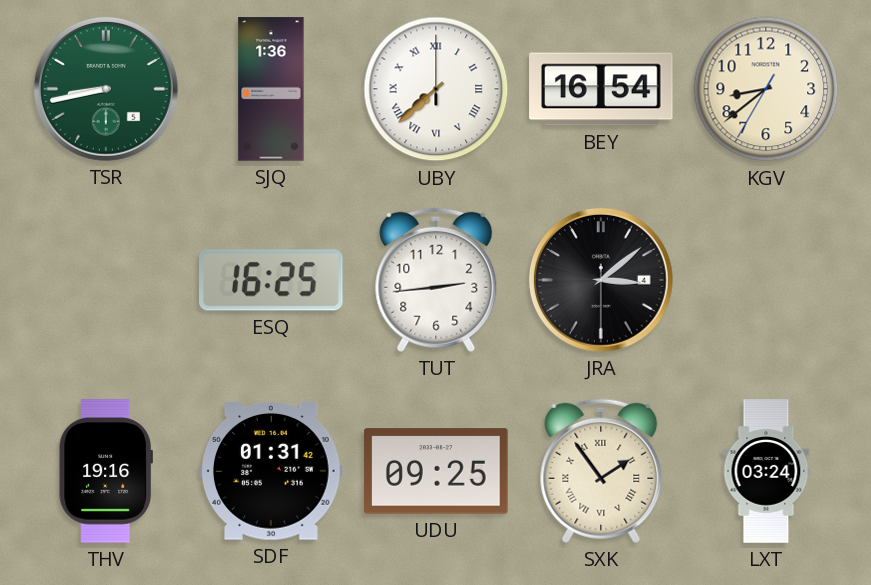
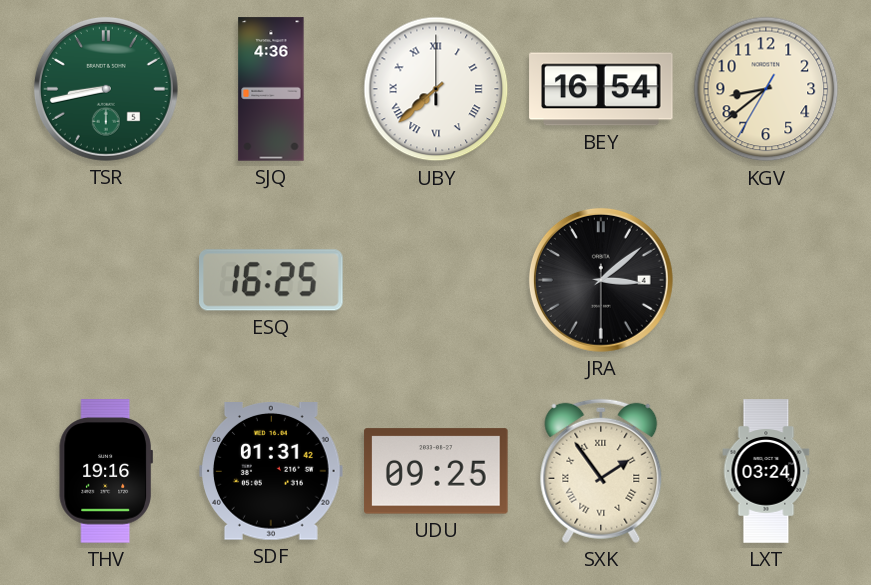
SJQ: 1:36 -> 4:36 (271, 89)
TUT: 2:44 -> none (436, 280)
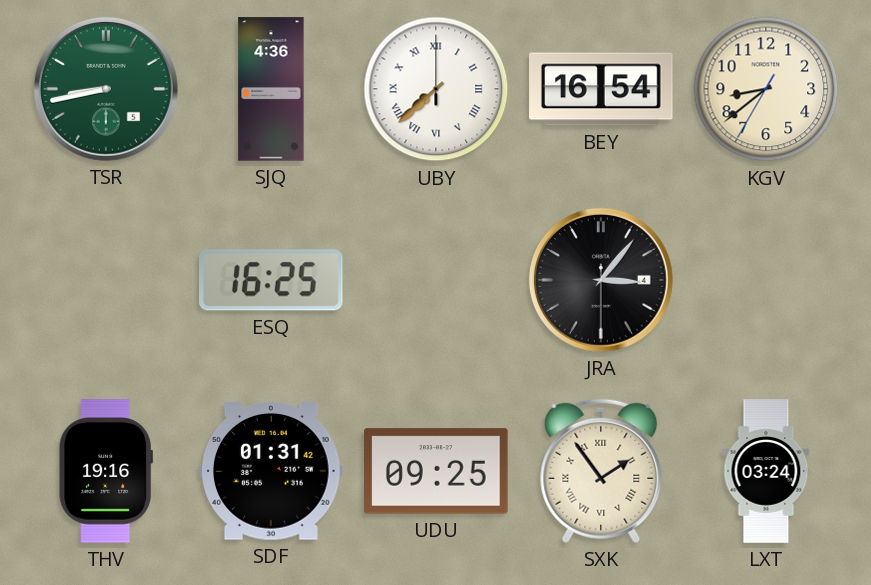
JRA: 3:08 -> 3:06 (601, 280)
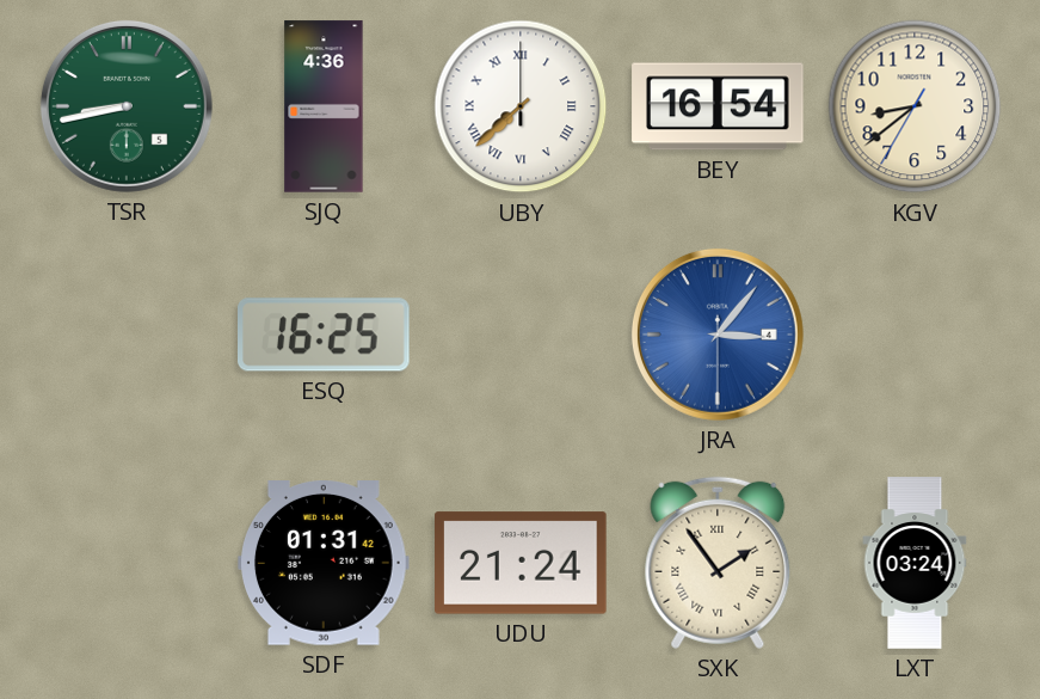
JRA dial: black -> blue (718, 335)
THV: 19:16 -> none (106, 471)
UDU: 09:25 -> 21:24 (521, 563)
